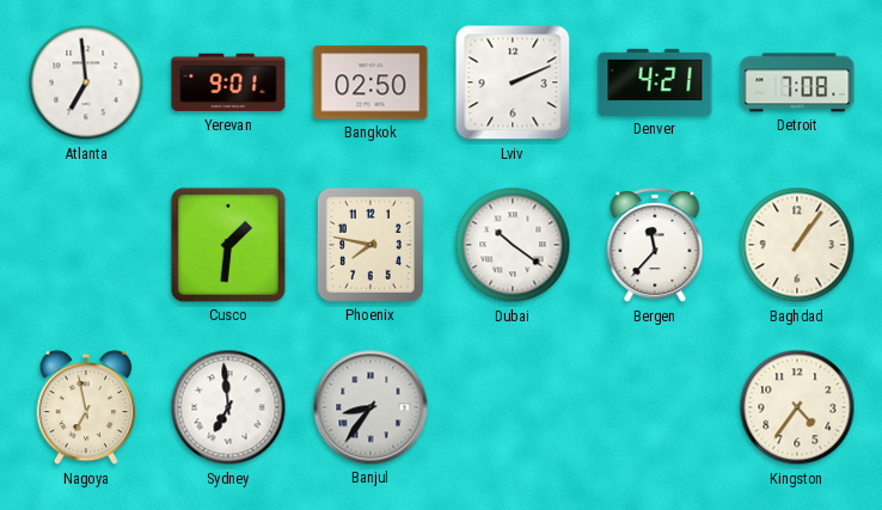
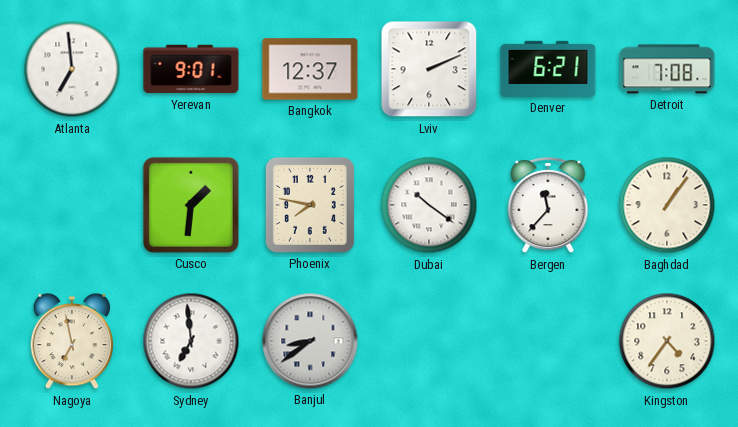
Bangkok: 02:50 -> 12:37 (310, 69)
Denver: 4:21 -> 6:21 (548, 69)
Banjul: 8:36 -> 8:39 (310, 341)
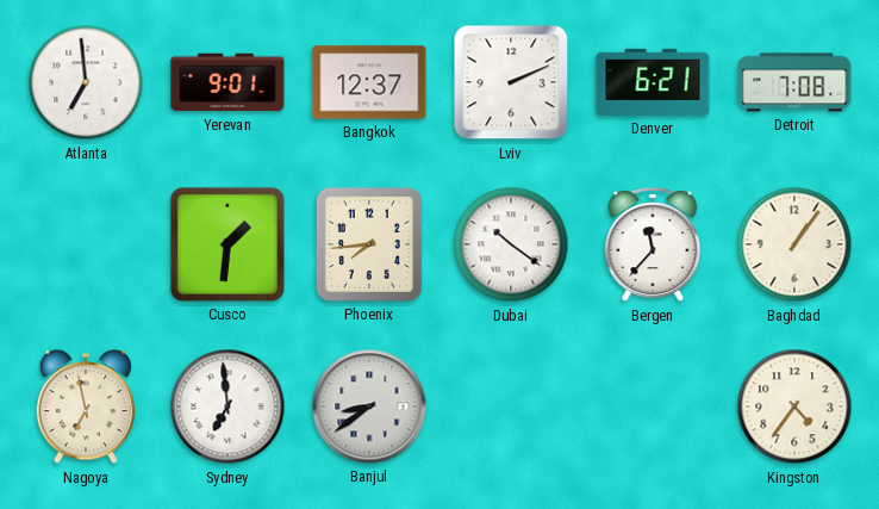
Phoenix: 7:47 -> 7:44 (369, 244)
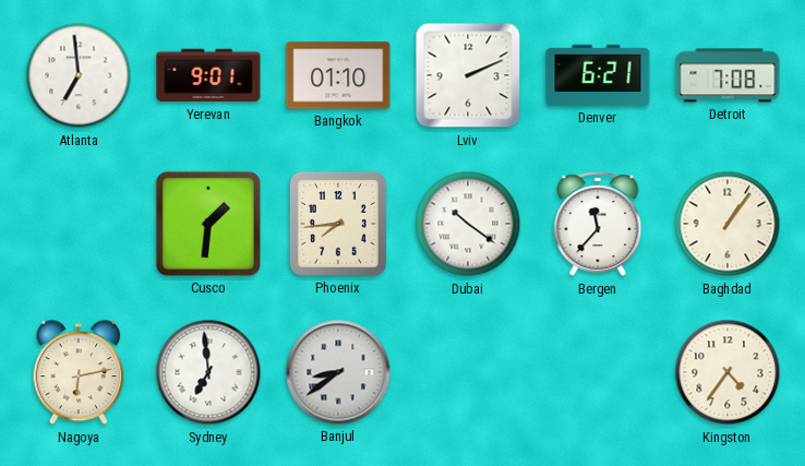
Bangkok: 12:37 -> 01:10 (338, 75)
Nagoya: 6:58 -> 6:13 (79, 372)
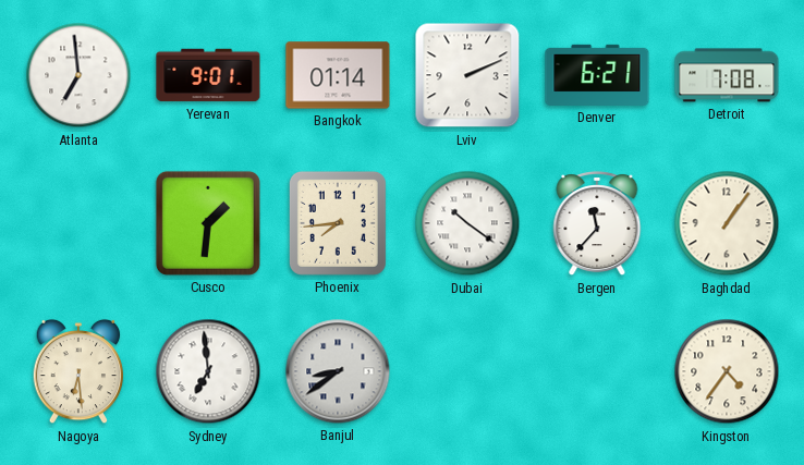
Bangkok: 01:10 -> 01:14 (338, 75)
Nagoya: 6:13 -> 6:29 (78, 371)
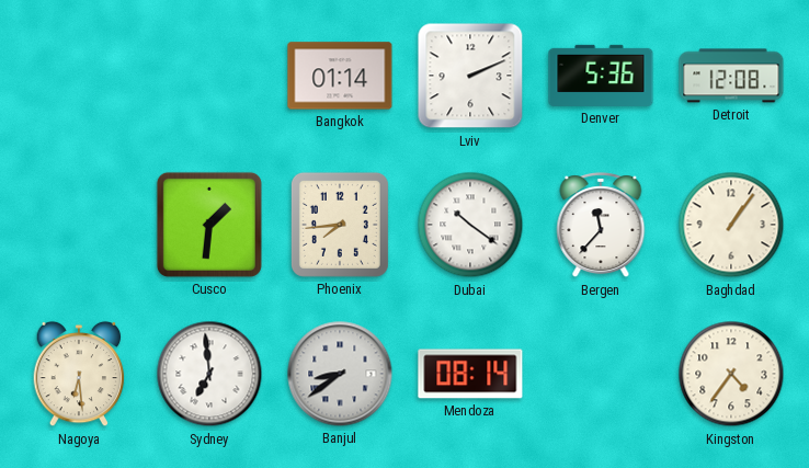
Atlanta: 6:59 -> none (78, 75)
Yerevan: 9:01 -> none (208, 75)
Denver: 6:21 -> 5:36 (601, 76)
Detroit: 7:08 -> 12:08 (731, 76)
Mendoza: none -> 08:14 (470, 374)
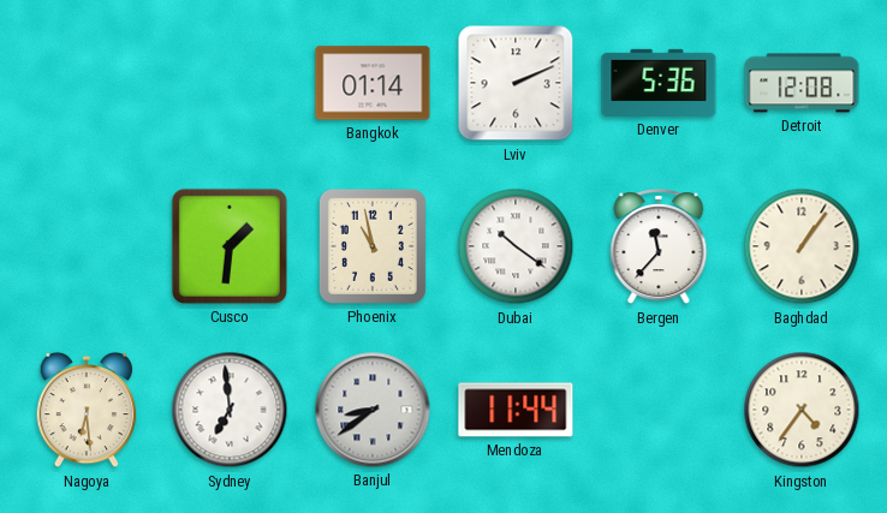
Phoenix: 7:44 -> 10:58 (373, 246)
Mendoza: 08:14 -> 11:44 (516, 410)
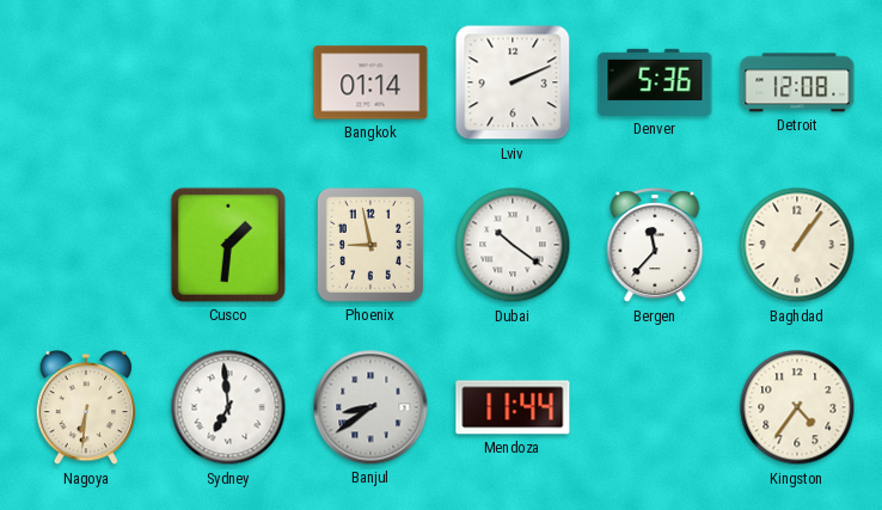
Phoenix: 10:58 -> 8:58 (370, 245)
Nagoya: 6:29 -> 6:31 (86, 407)
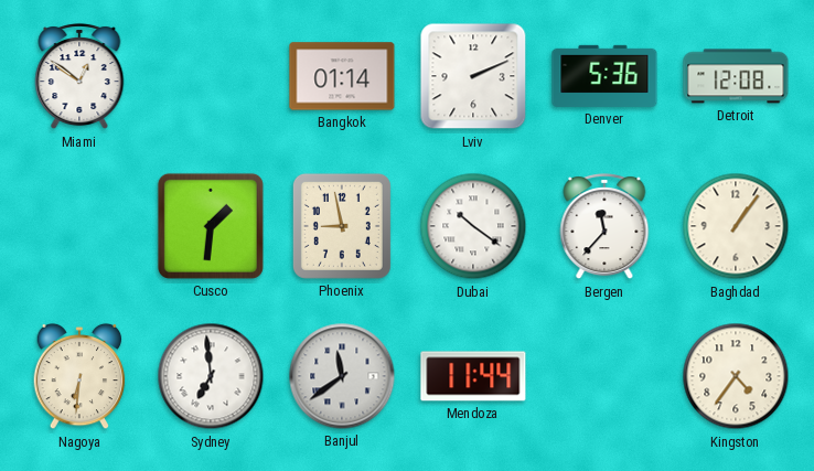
Miami: none -> 12:51 (79, 76)
Banjul: 8:39 -> 11:39 (342, 376)
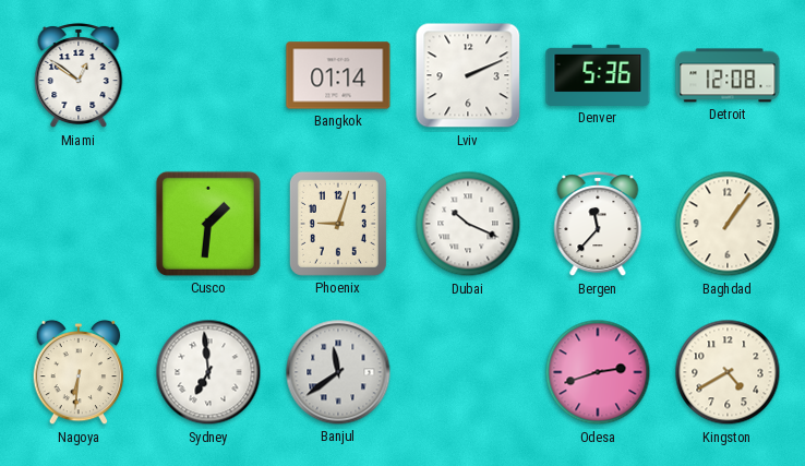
Phoenix: 8:58 -> 9:03 (338, 224)
Dubai: 10:21 -> 10:19 (468, 224)
Mendoza: 11:44 -> none (473, 376)
Odesa: none -> 2:42 (598, 372)
Kingston: 4:36 -> 4:40 (728, 372)
